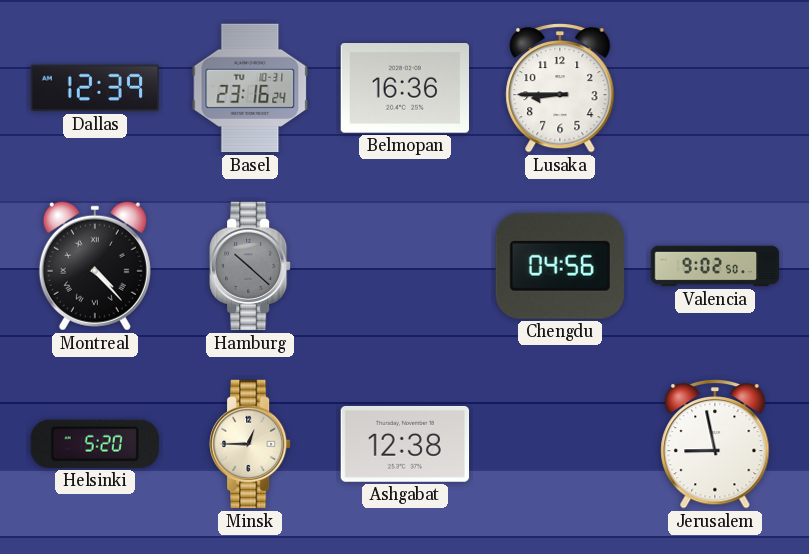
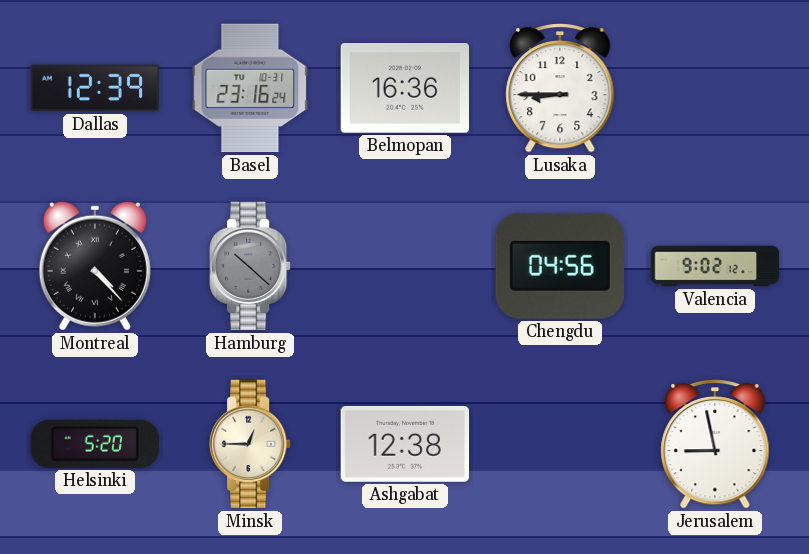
Valencia: 9:02:50 -> 9:02:12 (715, 266)
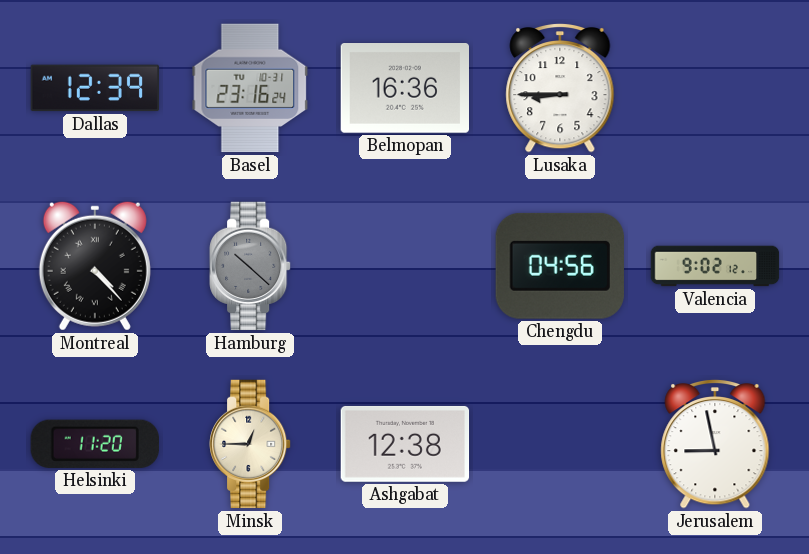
Helsinki: 5:20 -> 11:20 (95, 444)
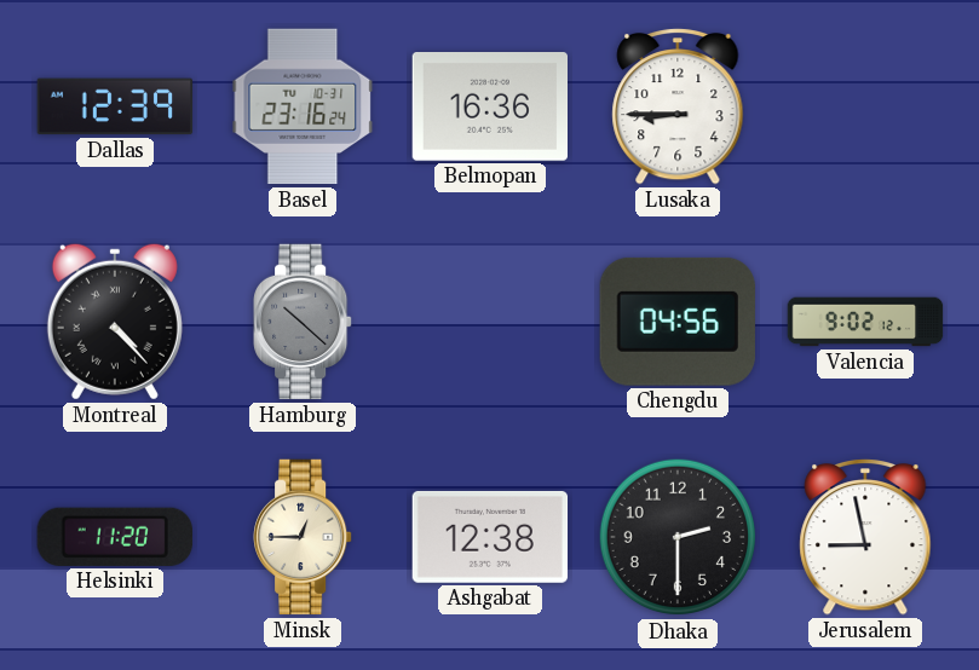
Dhaka: none -> 2:30 (678, 537)
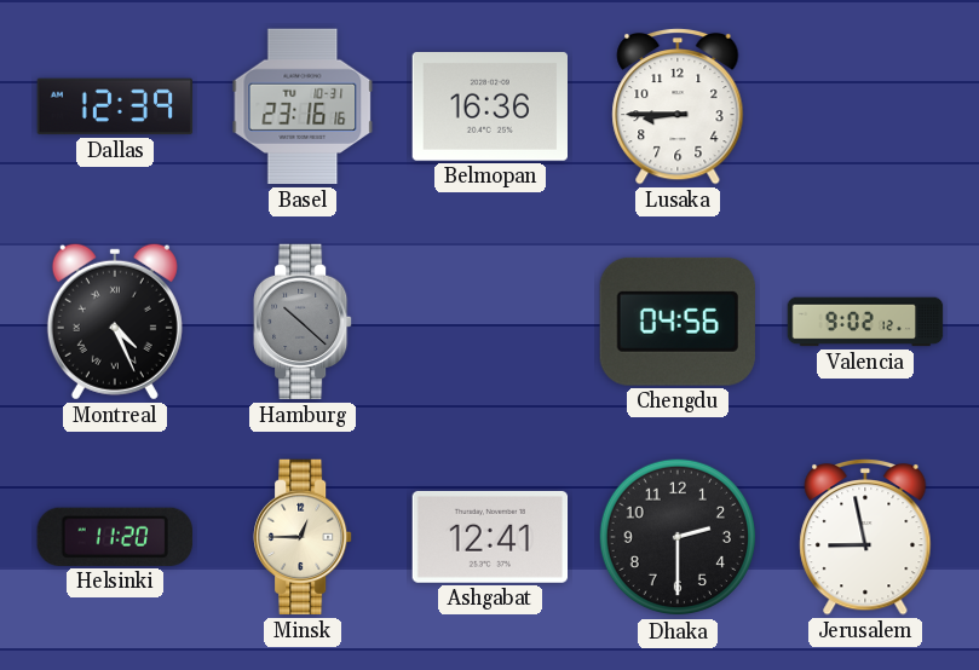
Basel: 23:16:24 -> 23:16:16 (303, 106)
Montreal: 4:23 -> 4:26 (115, 322)
Ashgabat: 12:38 -> 12:41 (490, 537)
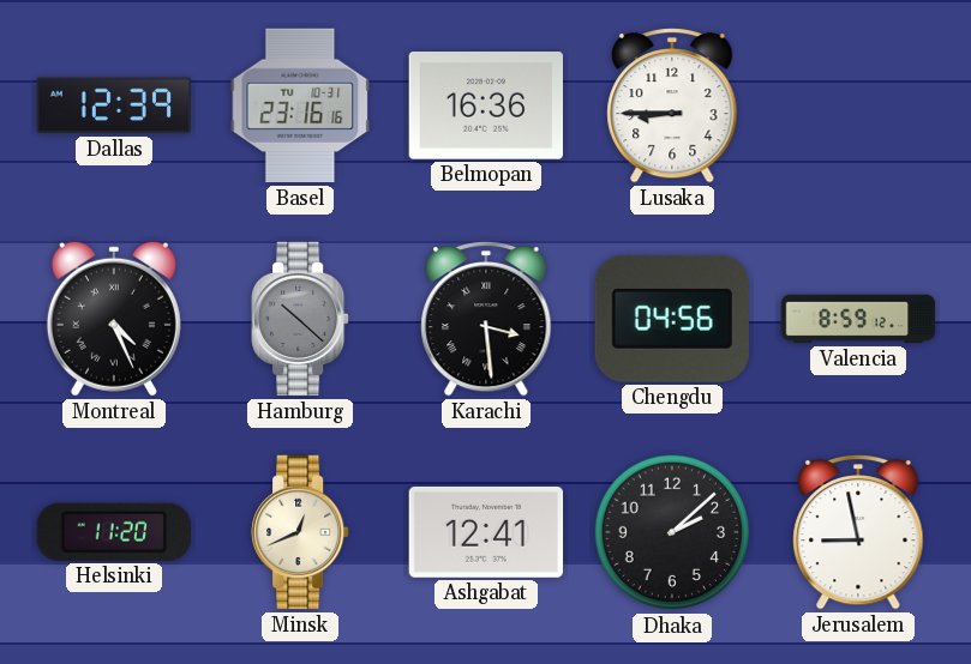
Karachi: none -> 3:29 (486, 319)
Valencia: 9:02 -> 8:59 (858, 319)
Minsk: 12:45 -> 12:41 (300, 532)
Dhaka: 2:30 -> 2:08 (672, 532)
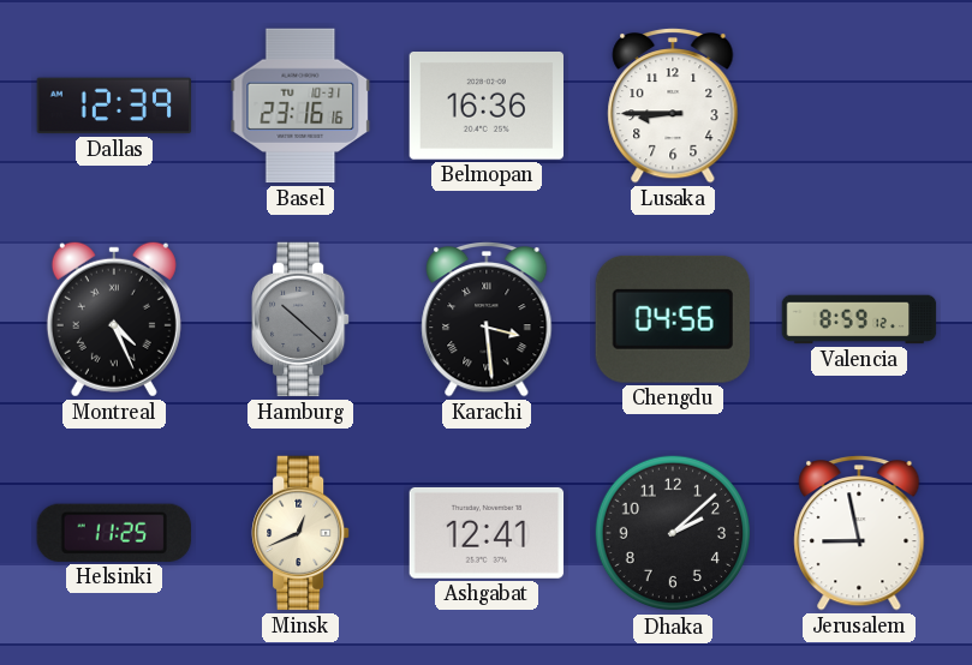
Helsinki: 11:20 -> 11:25 (114, 533)
